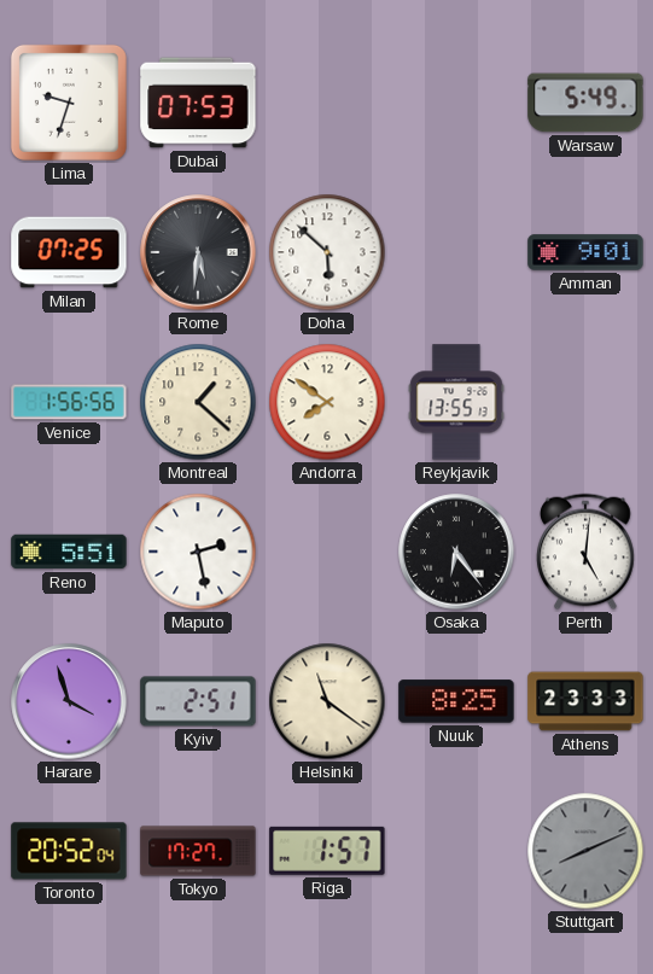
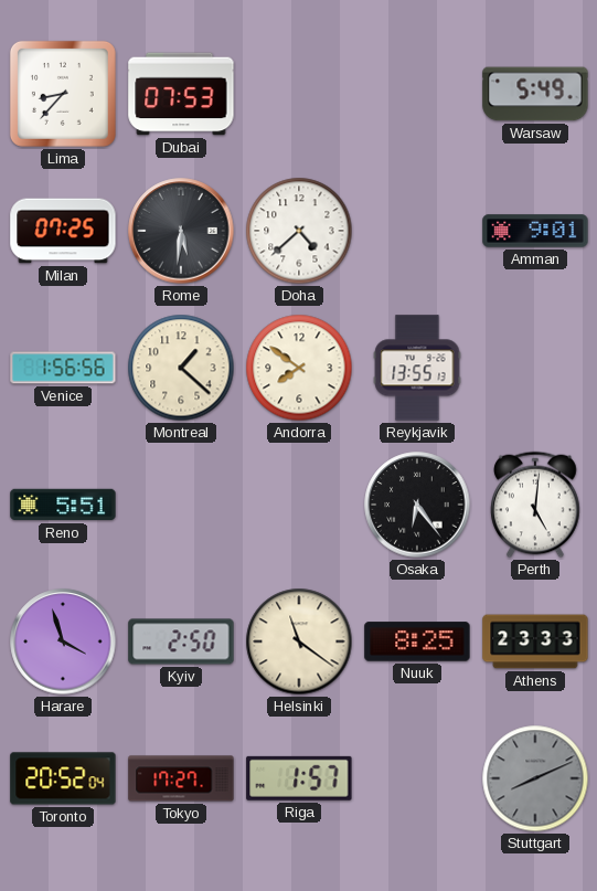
Lima: 9:33 -> 8:37 (63, 94)
Doha: 5:52 -> 4:38 (299, 231)
Maputo: 2:28 -> none (198, 552)
Kyiv: 2:51 -> 2:50 (181, 641)
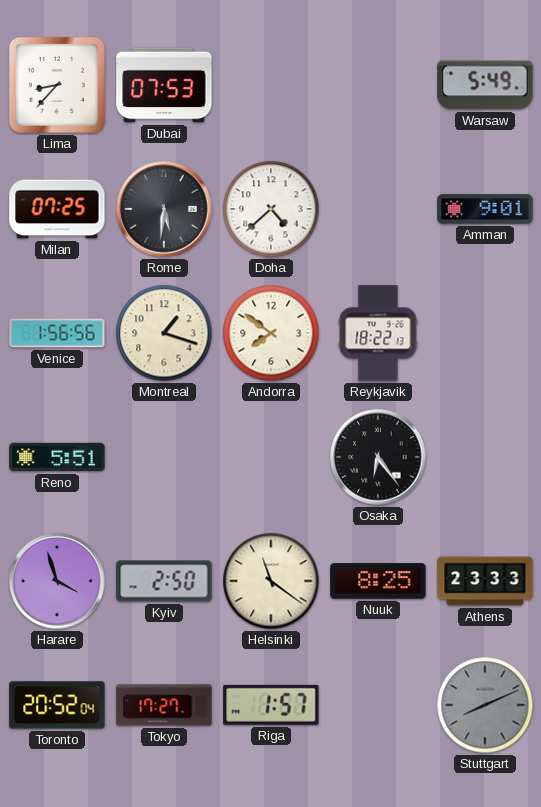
Montreal: 1:22 -> 1:18 (164, 333)
Reykjavik: 13:55 -> 18:22 (378, 333)
Perth: 5:01 -> none (535, 505)
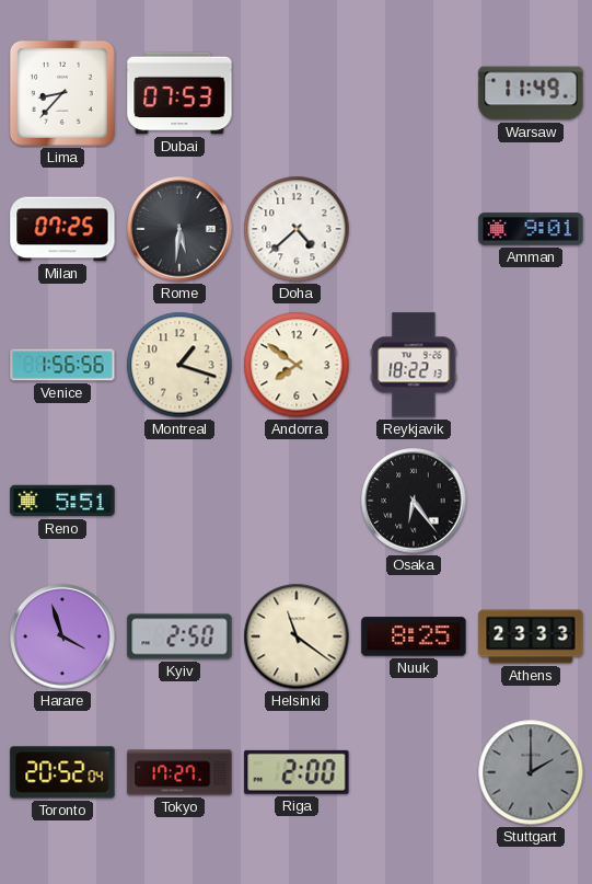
Warsaw: 5:49 -> 11:49 (531, 93)
Riga: 1:57 -> 2:00 (297, 772)
Stuttgart: 8:11 -> 2:00 (531, 772)
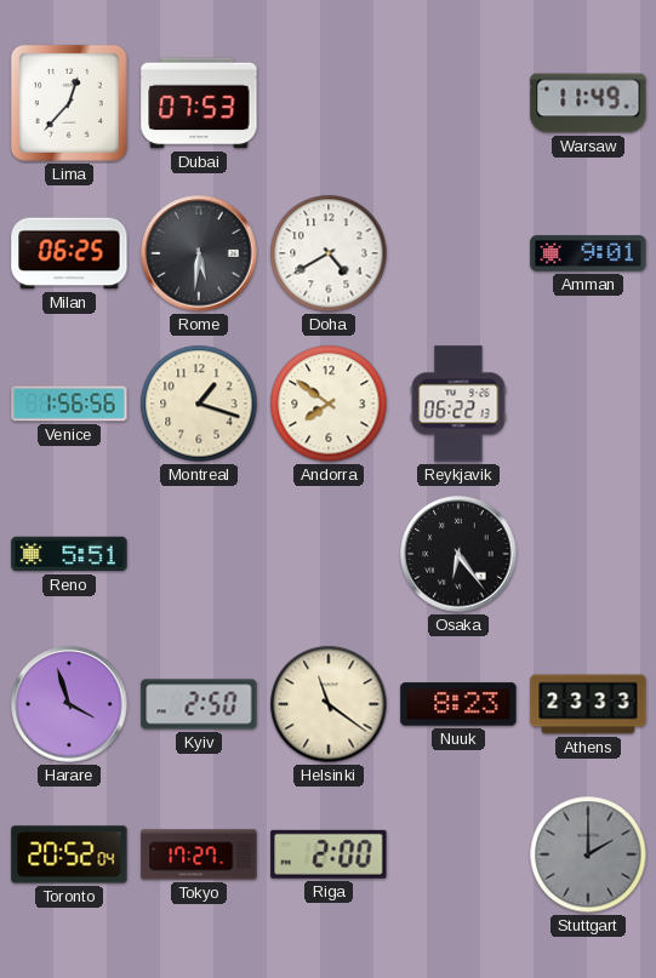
Lima: 8:37 -> 12:37 (69, 103)
Milan: 07:25 -> 06:25 (69, 253)
Doha: 4:38 -> 4:40 (329, 253)
Reykjavik: 18:22 -> 06:22 (458, 404)
Nuuk: 8:25 -> 8:23 (458, 704)
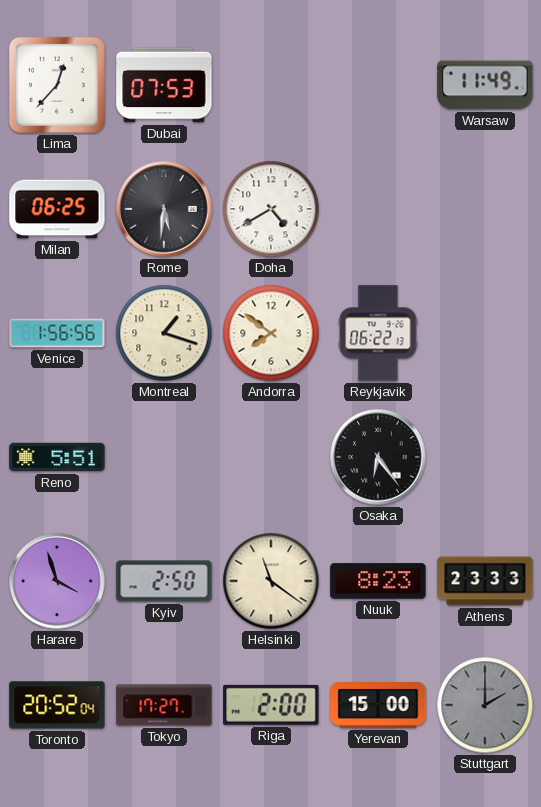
Amman: 9:01 -> none (588, 253)
Yerevan: none -> 15:00 (378, 706)
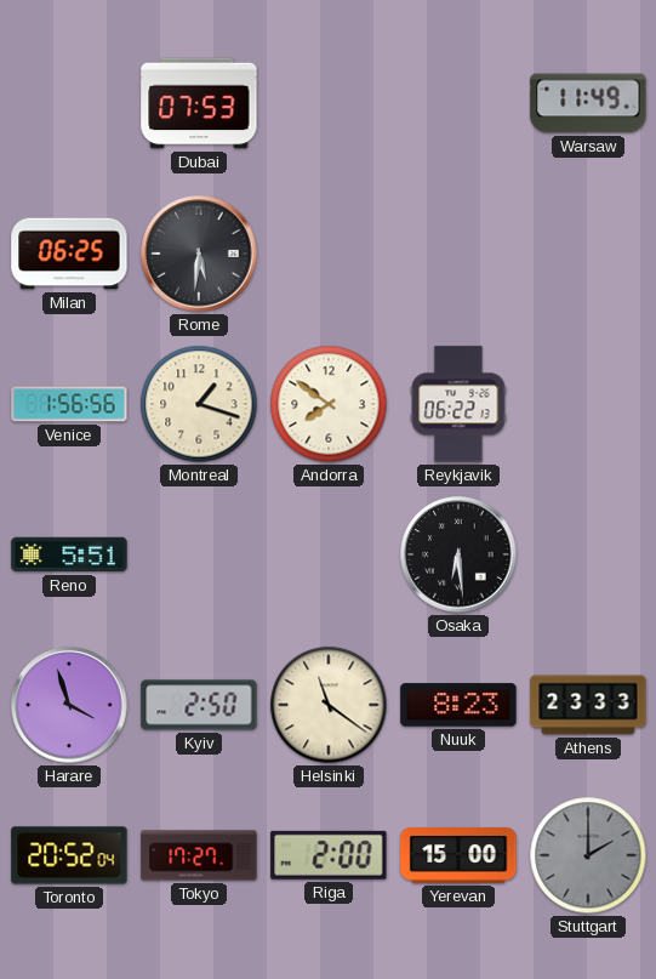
Lima: 12:37 -> none (57, 85)
Doha: 4:40 -> none (271, 209)
Osaka: 6:24 -> 6:29 (458, 554)
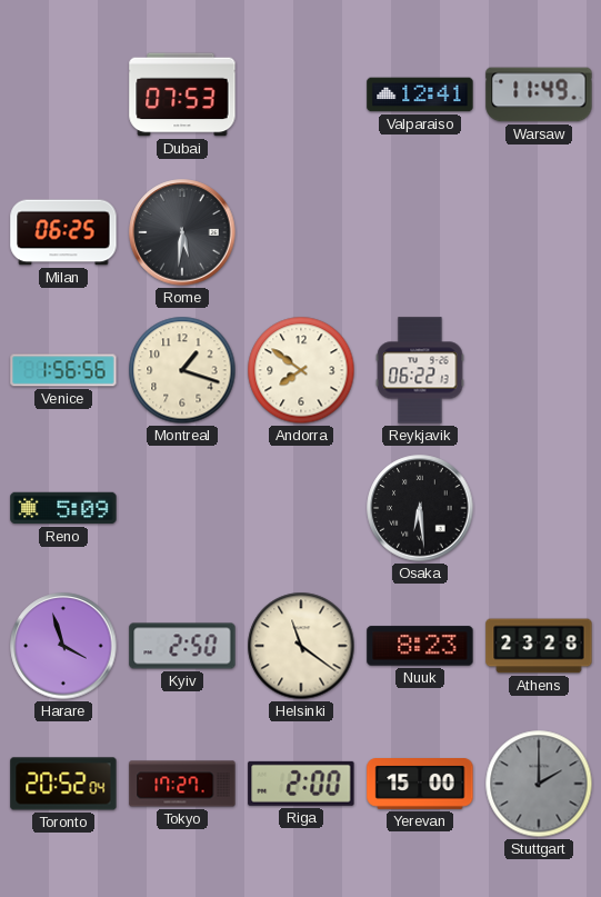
Valparaiso: none -> 12:41 (420, 94)
Reno: 5:51 -> 5:09 (63, 508)
Athens: 23:33 -> 23:28 (539, 646)
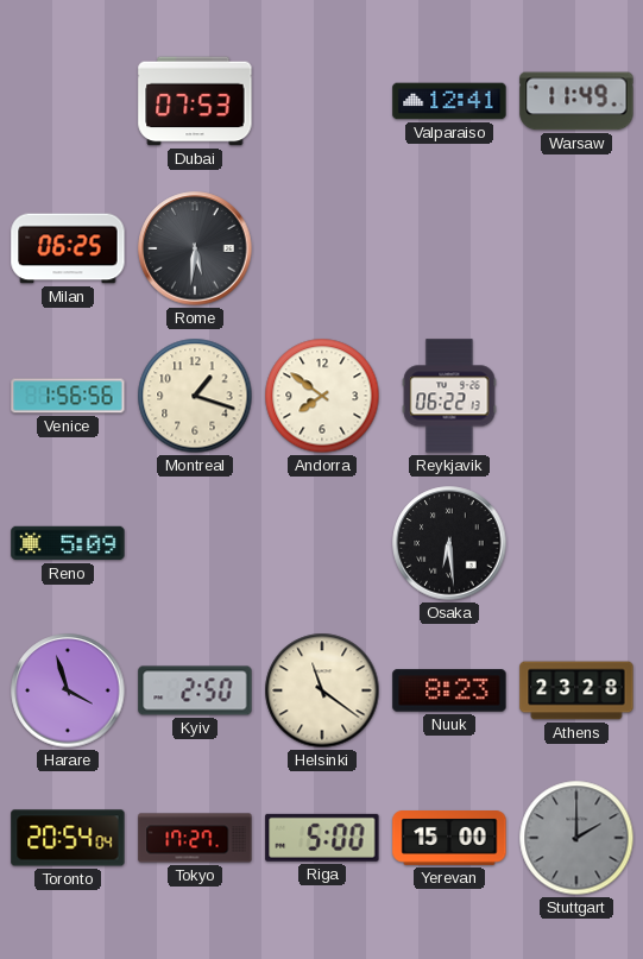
Toronto: 20:52 -> 20:54 (68, 838)
Riga: 2:00 -> 5:00 (322, 838)
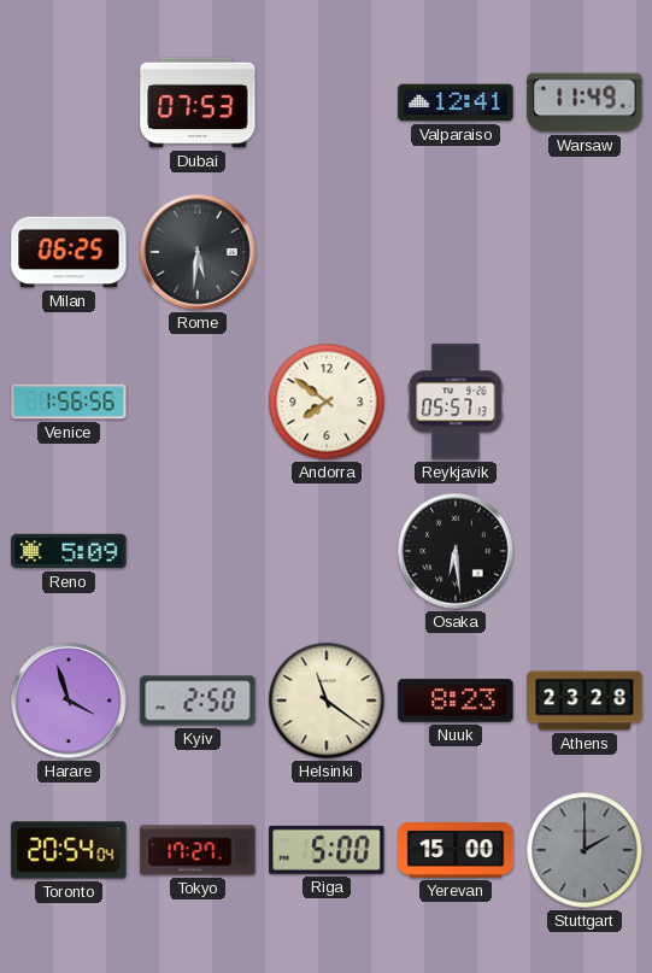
Montreal: 1:18 -> none (195, 396)
Reykjavik: 06:22 -> 05:57 (456, 401)
